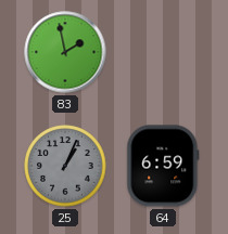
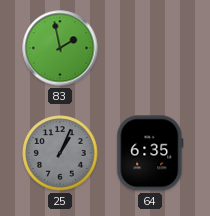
64: 6:59 -> 6:35 (150, 153)
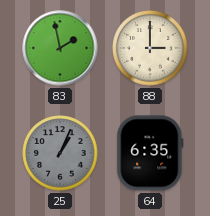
88: none -> 3:00 (150, 48)
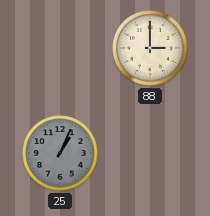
83: 1:58 -> none (60, 48)
64: 6:35 -> none (150, 153)
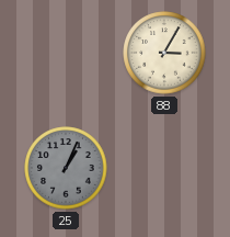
88: 3:00 -> 3:05 (164, 53)
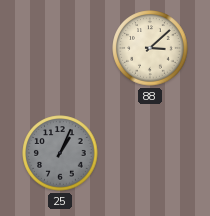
88: 3:05 -> 3:08 (150, 48)
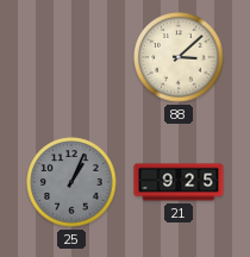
21: none -> 9:25 (179, 182)
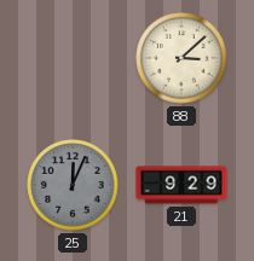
25: 1:04 -> 12:04 (73, 185)
21: 9:25 -> 9:29 (181, 185)
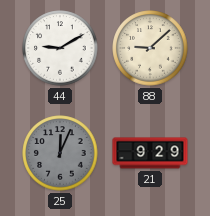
44: none -> 9:10 (60, 48)
88: 3:08 -> 9:08 (150, 48)
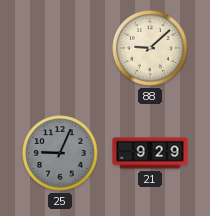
44: 9:10 -> none (60, 48)
25: 12:04 -> 9:04 (60, 153)
